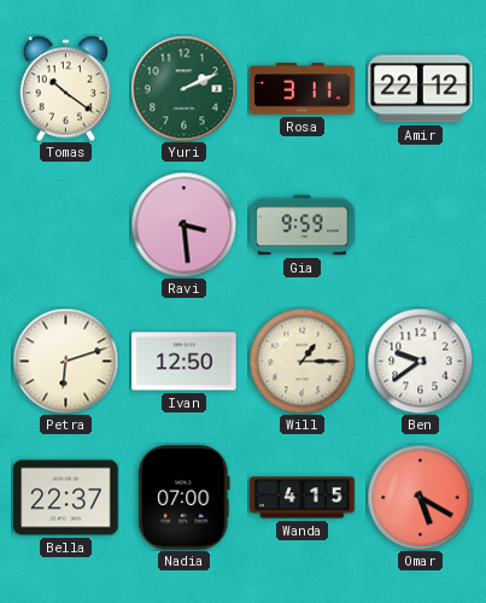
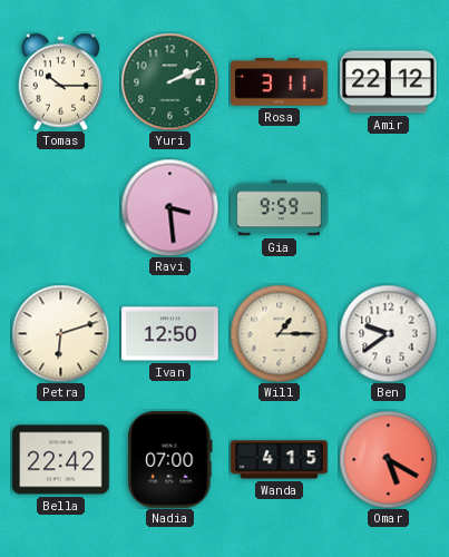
Tomas: 10:21 -> 10:15 (61, 81)
Bella: 22:37 -> 22:42 (61, 460)
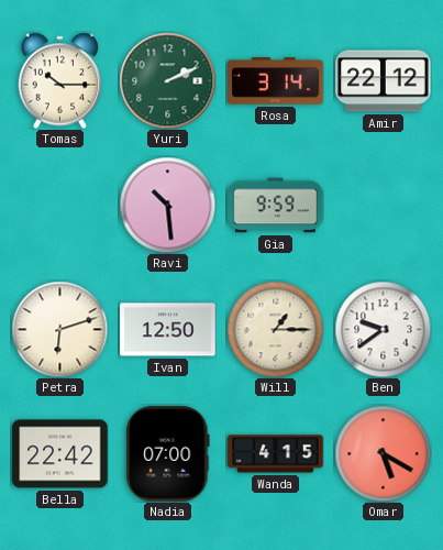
Rosa: 3:11 -> 3:14 (276, 81)
Ravi: 3:29 -> 10:29 (167, 205)
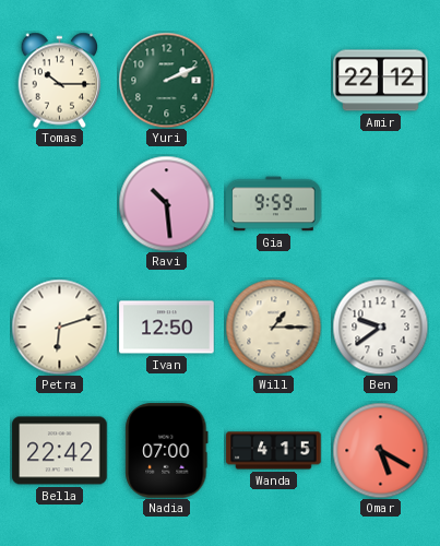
Rosa: 3:14 -> none (276, 81)
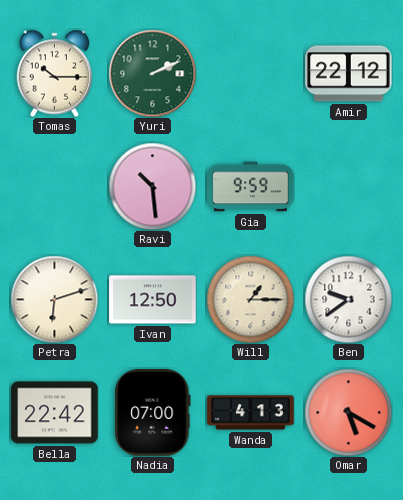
Wanda: 4:15 -> 4:13 (251, 413)
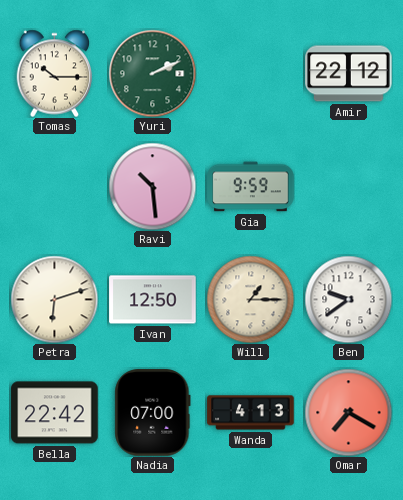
Omar: 5:20 -> 7:20 (348, 412)
